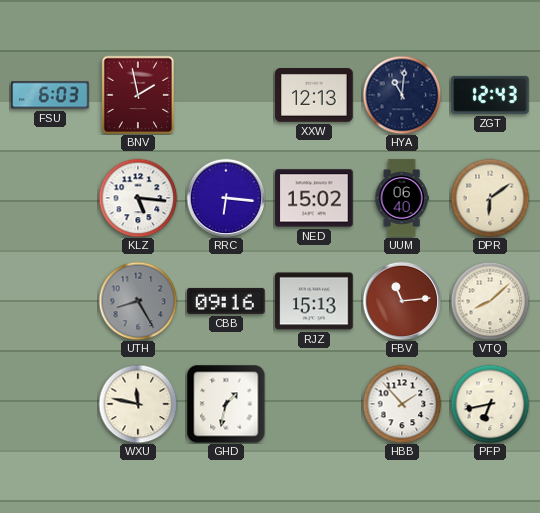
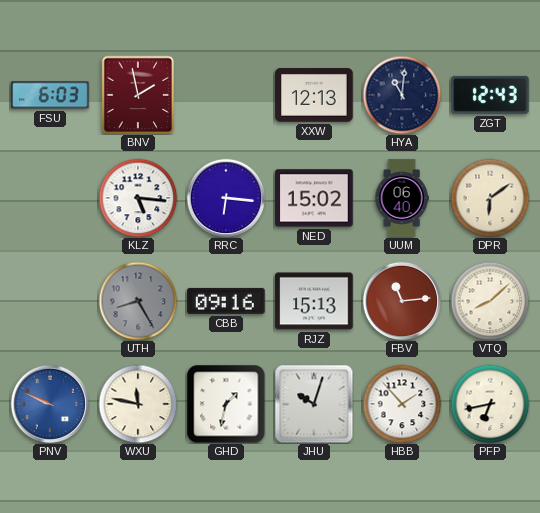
PNV: none -> 9:49 (50, 404)
JHU: none -> 10:03 (314, 404)
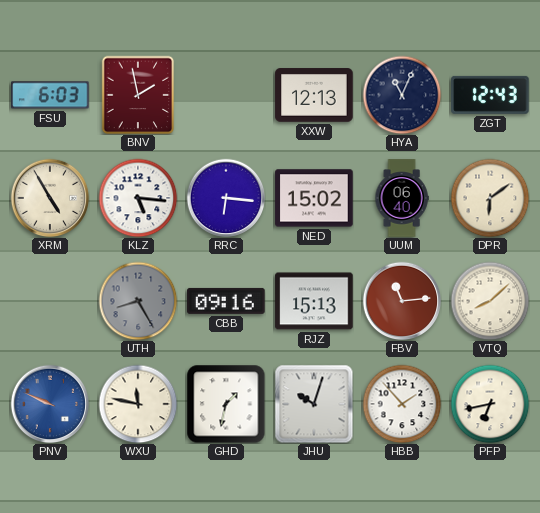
HYA: 11:01 -> 11:04 (402, 95)
XRM: none -> 4:55 (50, 198)
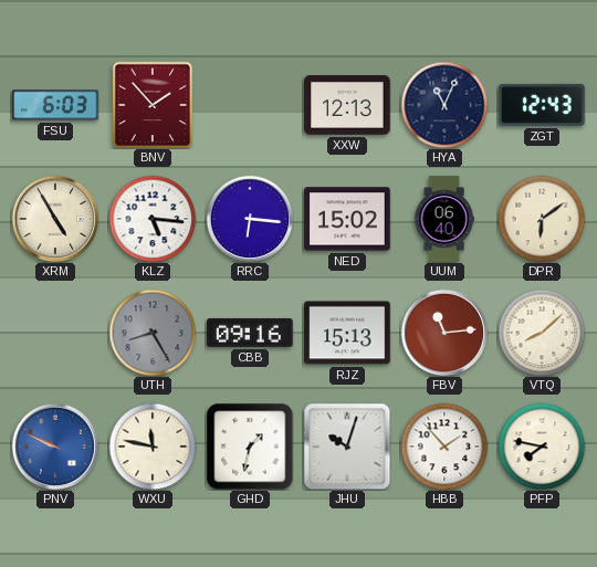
BNV: 1:58 -> 1:53 (153, 105)
PFP: 6:43 -> 7:47 (542, 447)
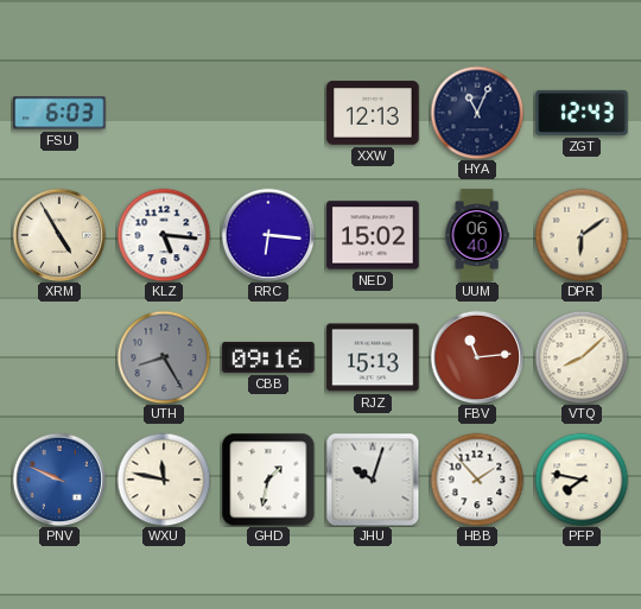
BNV: 1:53 -> none (153, 105)
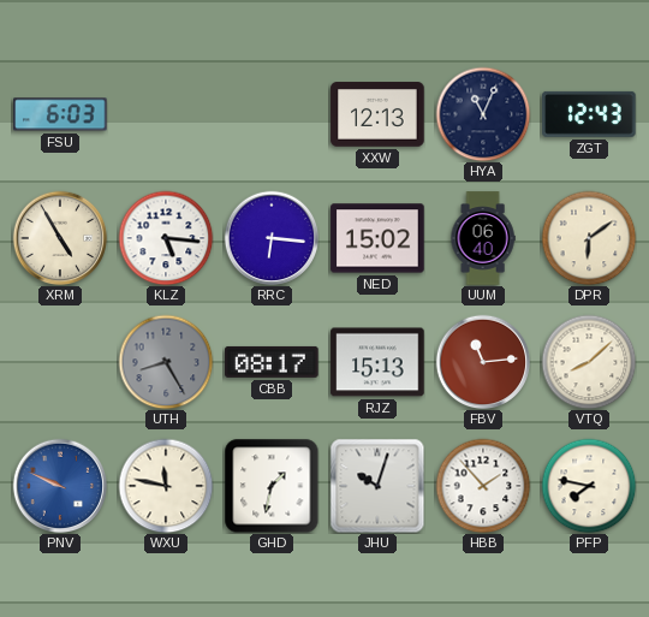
CBB: 09:16 -> 08:17 (272, 362)
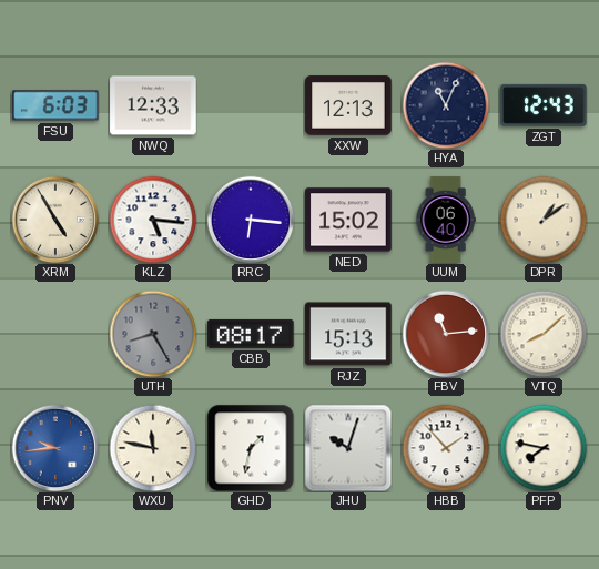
NWQ: none -> 12:33 (153, 105)
DPR: 6:09 -> 1:09 (544, 220)
PNV: 9:49 -> 9:44 (55, 448)
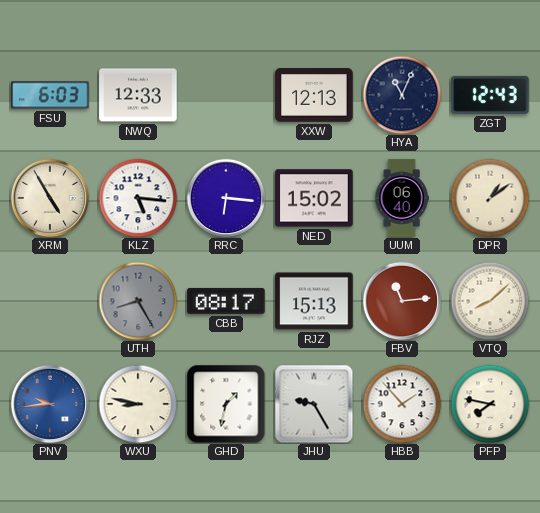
WXU: 11:47 -> 8:47 (138, 404)
JHU: 10:03 -> 9:25 (314, 404)
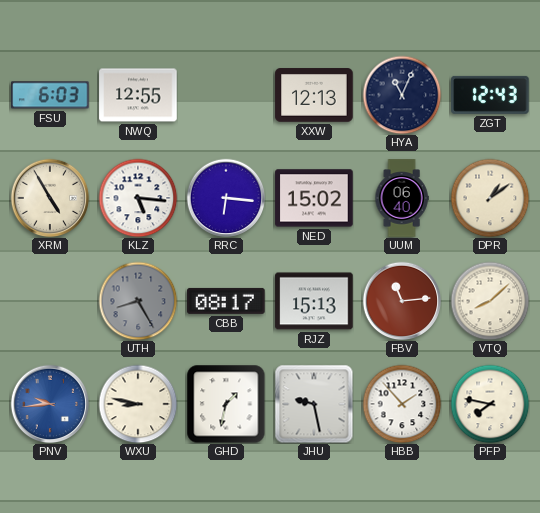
NWQ: 12:33 -> 12:55 (138, 95)
JHU: 9:25 -> 9:28 (314, 404)
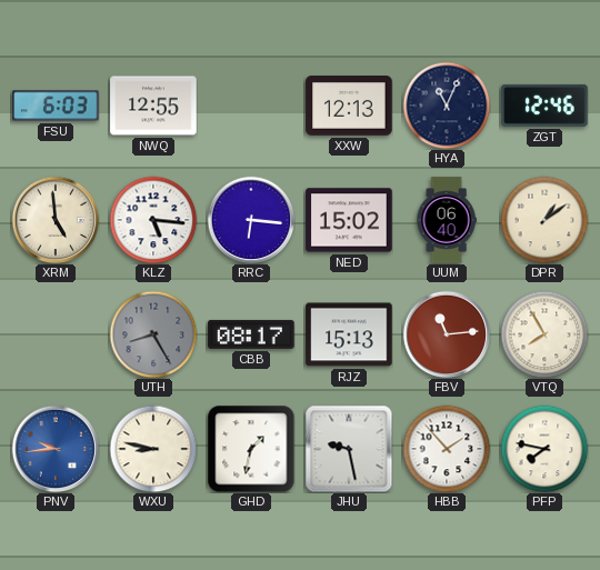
ZGT: 12:43 -> 12:46 (544, 106)
XRM: 4:55 -> 4:59 (56, 220)
VTQ: 8:08 -> 7:55 (544, 334)
